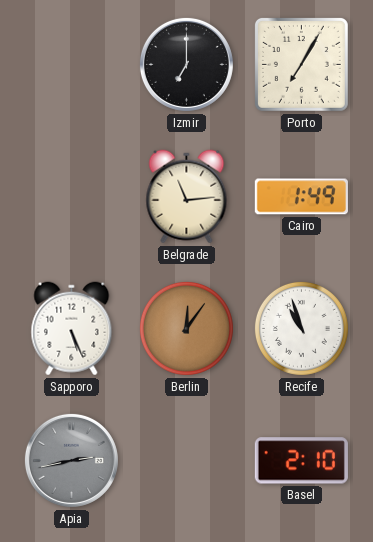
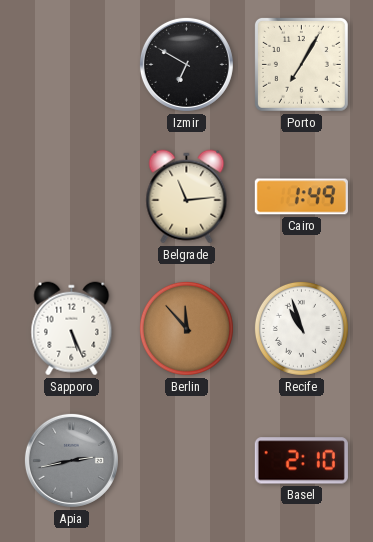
Izmir: 7:00 -> 6:50 (186, 64)
Berlin: 12:06 -> 11:53 (186, 328)
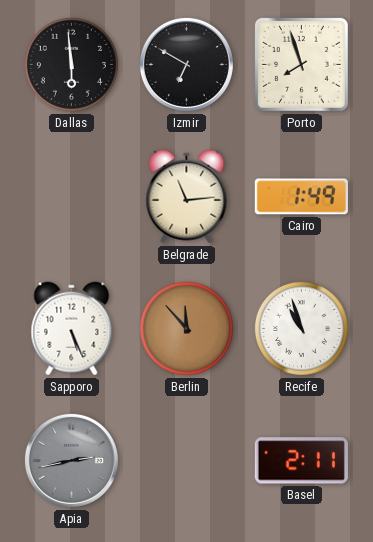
Dallas: none -> 5:59 (71, 64)
Porto: 7:05 -> 7:57 (301, 64)
Basel: 2:10 -> 2:11 (301, 461)
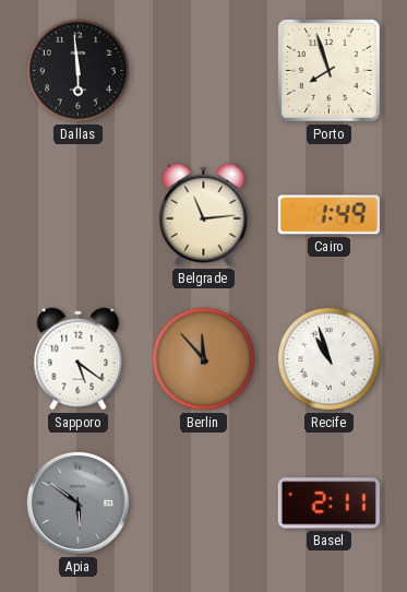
Izmir: 6:50 -> none (186, 64)
Sapporo: 5:26 -> 5:21 (79, 359)
Apia: 2:43 -> 5:51 (77, 502)
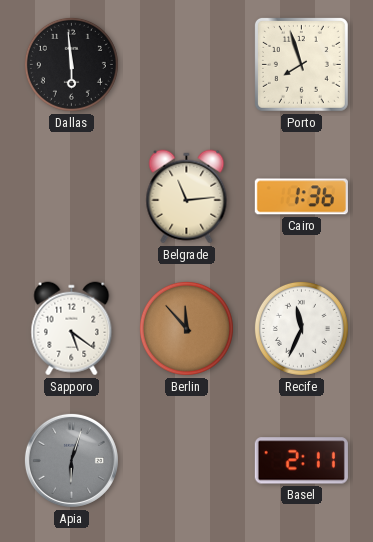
Cairo: 1:49 -> 1:36 (301, 197)
Recife: 10:57 -> 11:34 (301, 328)
Apia: 5:51 -> 6:03 (71, 460)
